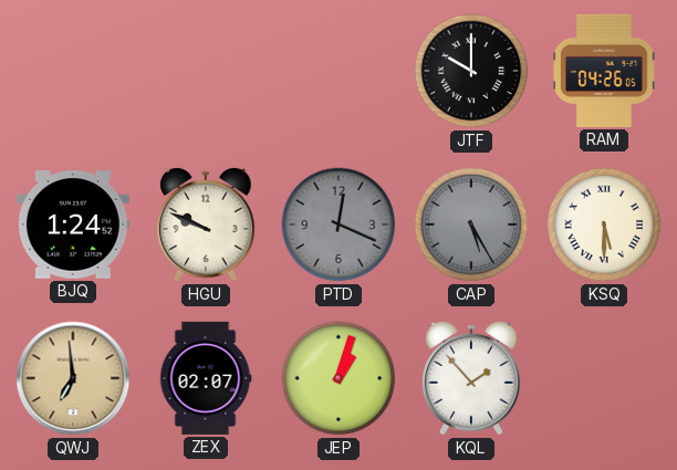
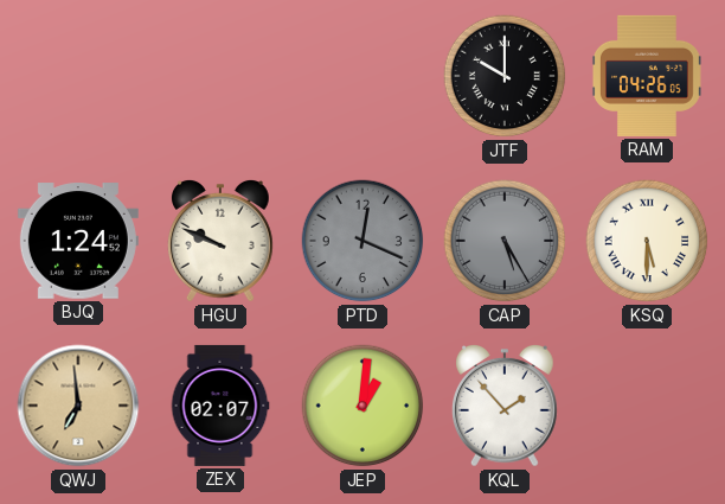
JEP: 1:03 -> 1:01 (362, 406)
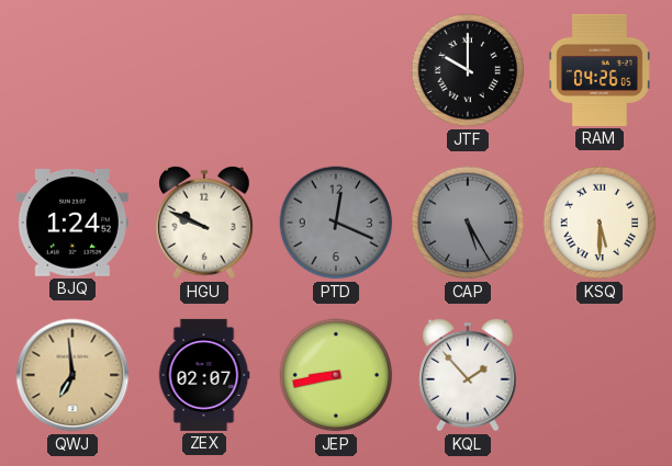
JEP: 1:01 -> 8:43 (336, 375)
